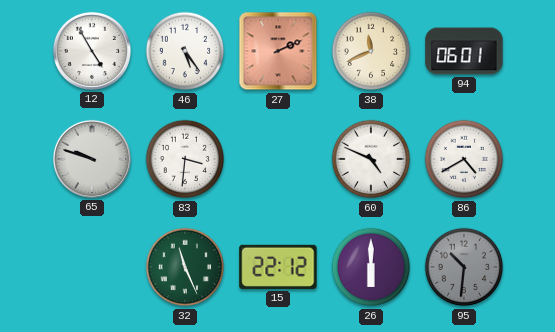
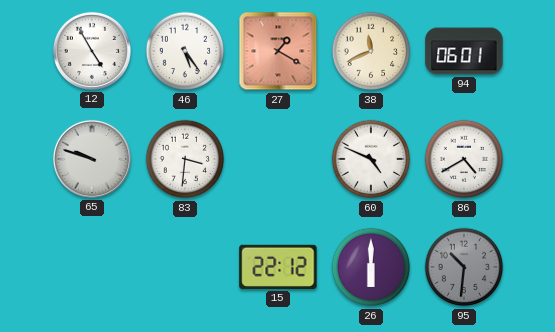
27: 2:11 -> 1:20 (278, 51)
32: 11:26 -> none (185, 267)
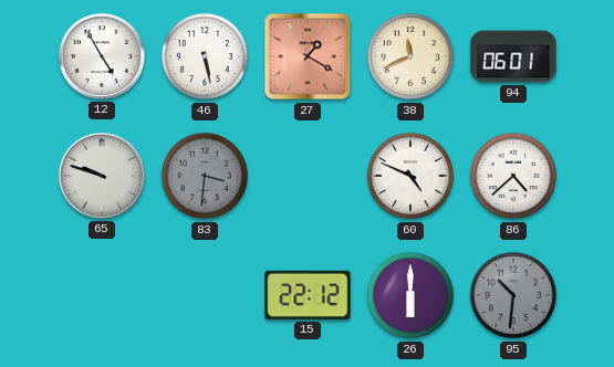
46: 5:24 -> 5:28 (205, 56)
83 dial: white -> grey (205, 176)
86: 4:40 -> 4:38 (513, 176)
